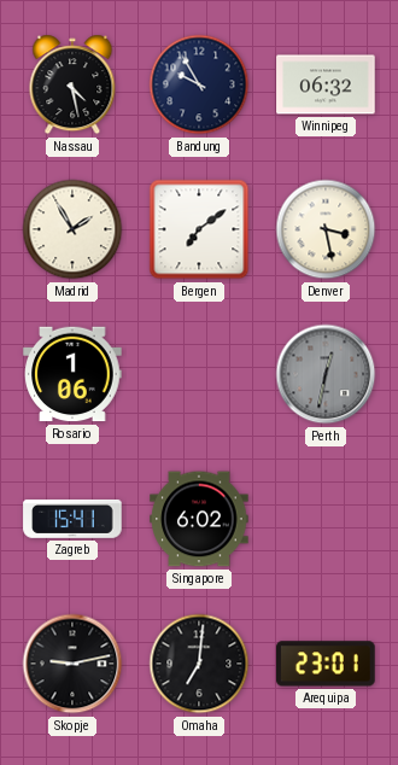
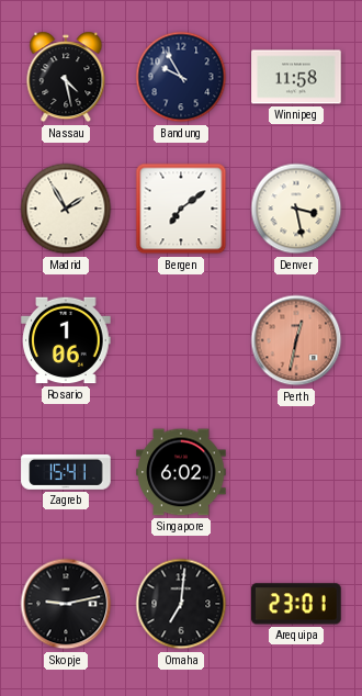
Winnipeg: 06:32 -> 11:58 (296, 77)
Perth dial: grey -> salmon (296, 340)
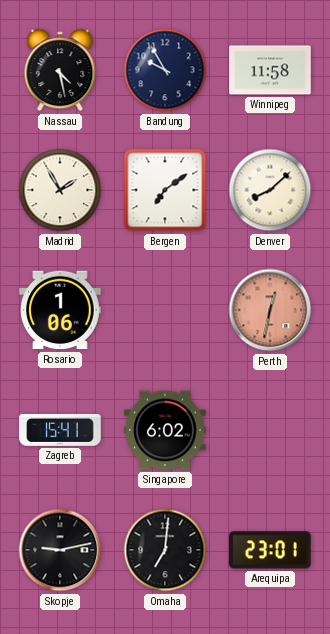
Denver: 3:28 -> 8:08 (270, 190)
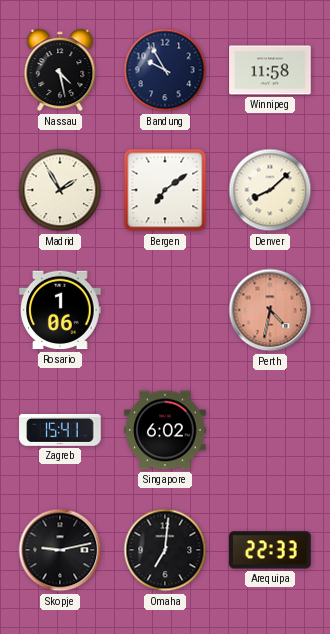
Perth: 12:32 -> 4:32 (270, 310)
Arequipa: 23:01 -> 22:33 (270, 550)
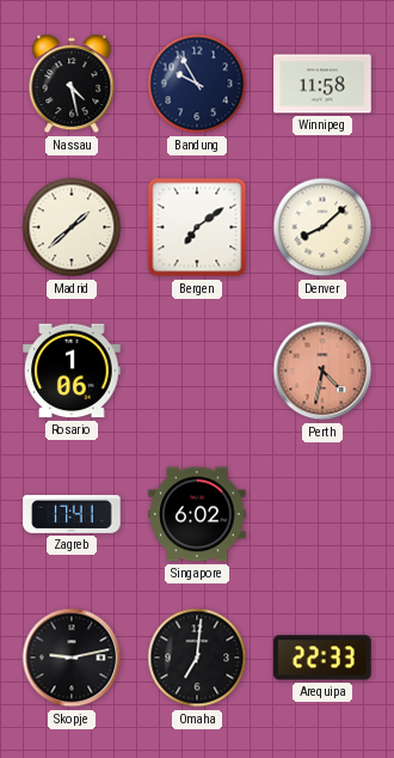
Madrid: 1:55 -> 1:38 (72, 227)
Zagreb: 15:41 -> 17:41 (72, 514)
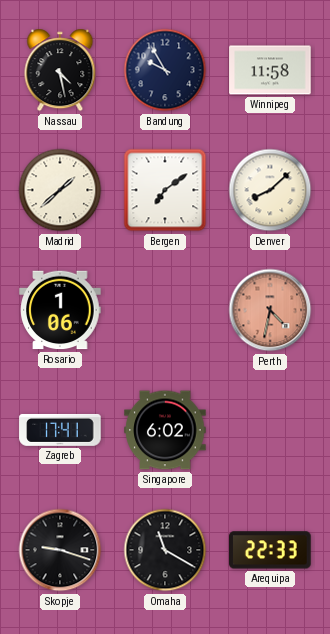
Skopje: 9:13 -> 9:18 (60, 550)
Omaha: 7:01 -> 11:20 (165, 550)
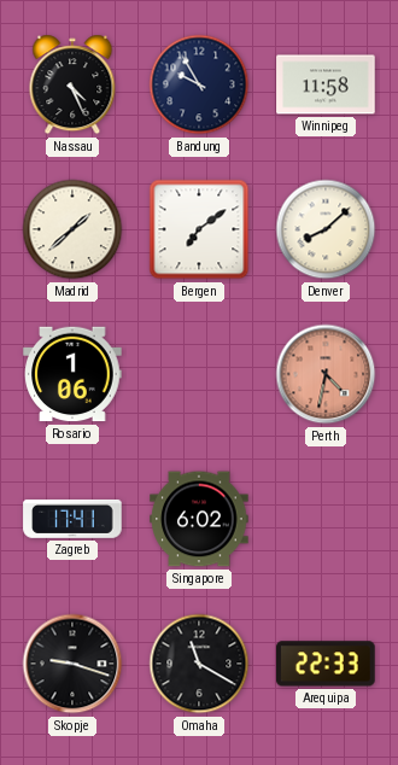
Nassau: 4:28 -> 4:26 (72, 84)
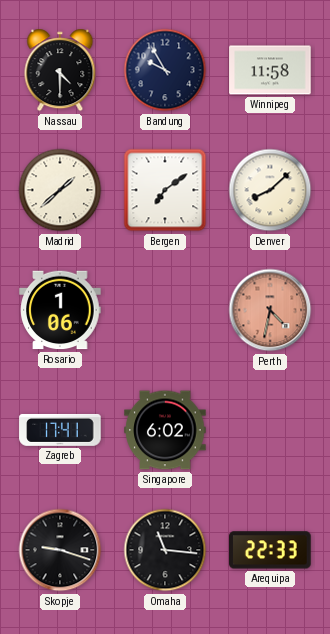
Nassau: 4:26 -> 4:30 (60, 70)
Omaha: 11:20 -> 11:16 (165, 550)
